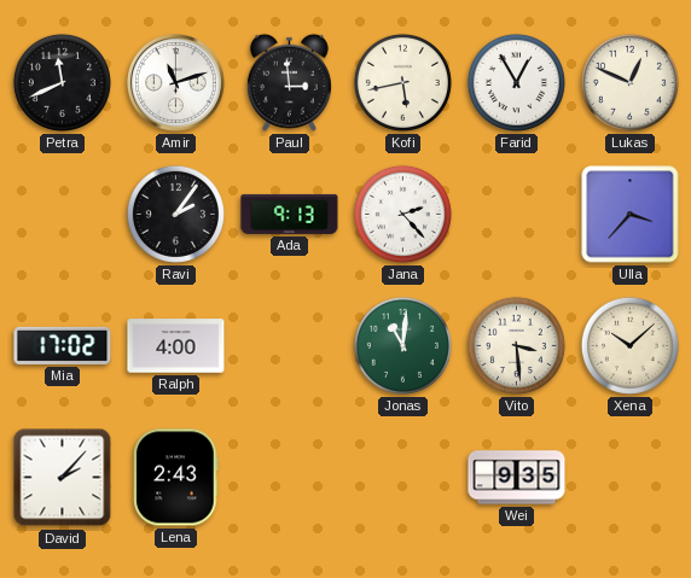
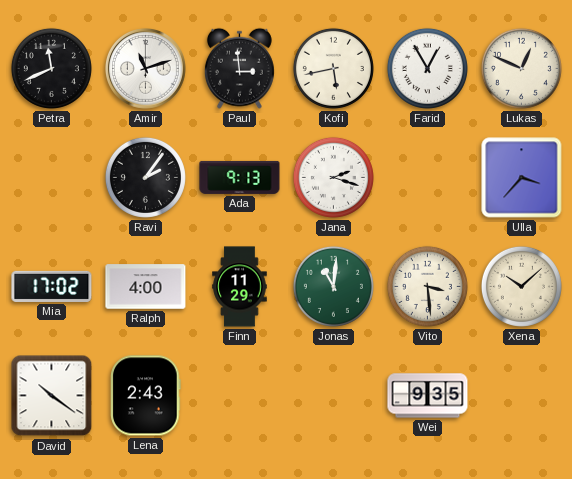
Jana: 2:23 -> 2:18 (333, 177)
Finn: none -> 11:29 (240, 287)
David: 2:07 -> 10:21 (52, 396)
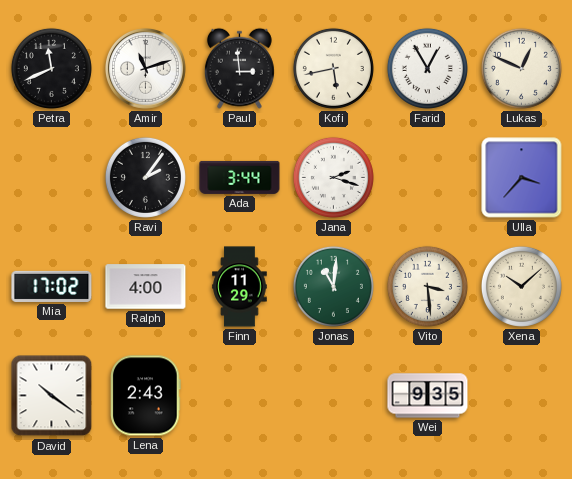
Ada: 9:13 -> 3:44 (240, 177)
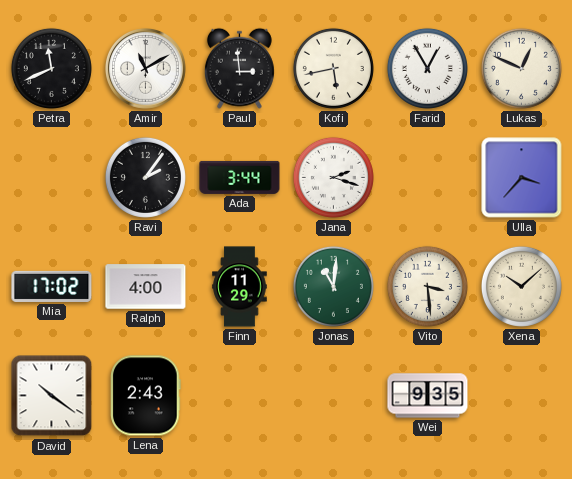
Amir: 11:12 -> 11:10 (146, 69)
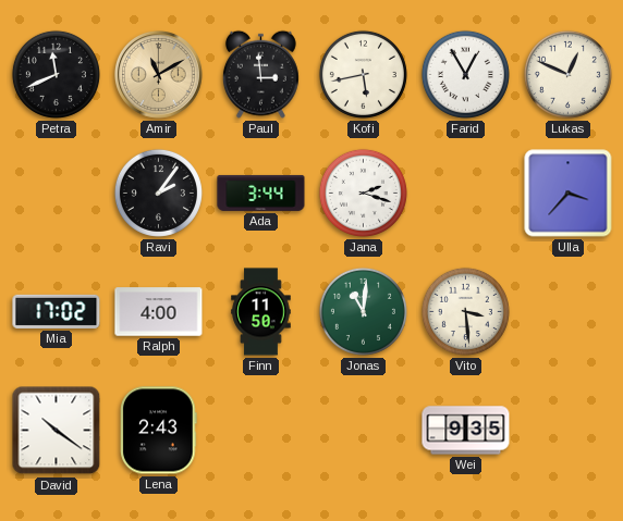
Amir dial: white -> champagne (159, 75)
Finn: 11:29 -> 11:50 (261, 312)
Xena: 10:08 -> none (521, 286)
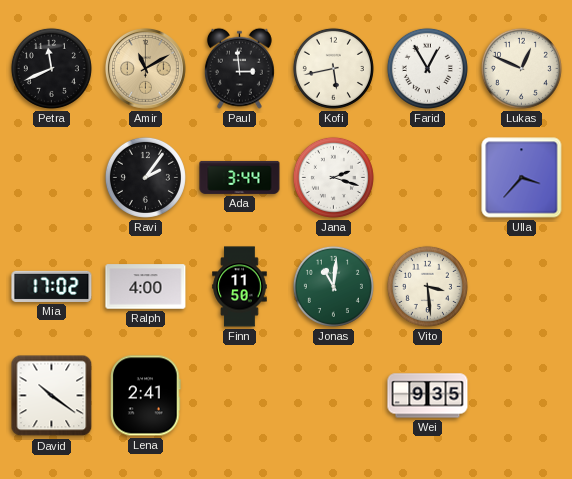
Lena: 2:43 -> 2:41 (146, 396)
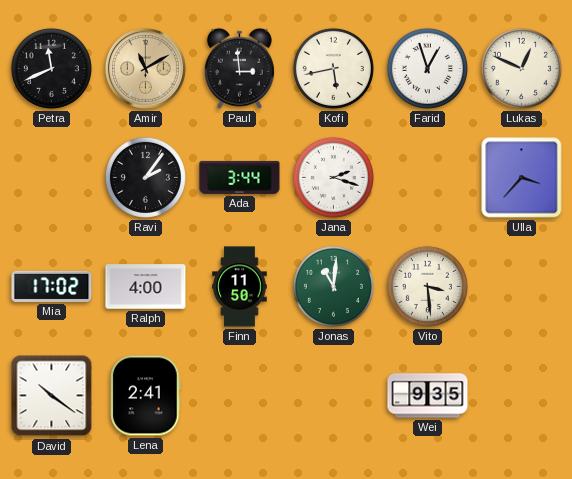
Farid: 12:55 -> 12:57 (427, 68)
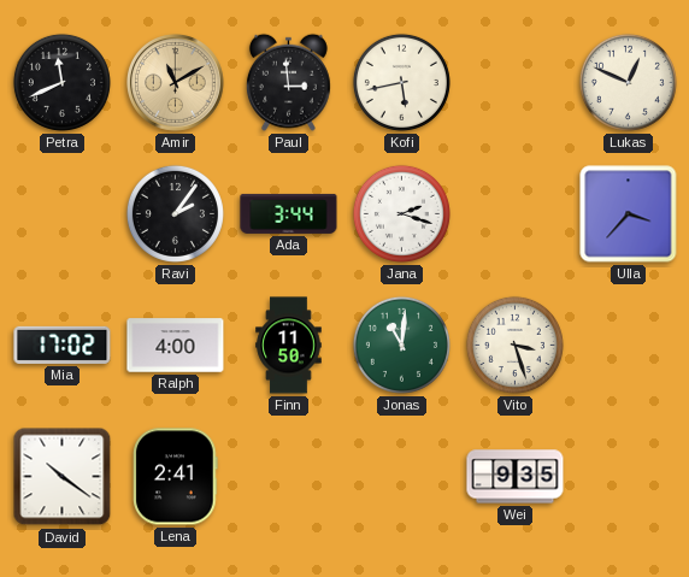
Farid: 12:57 -> none (427, 68)
Vito: 3:29 -> 3:27 (514, 345)
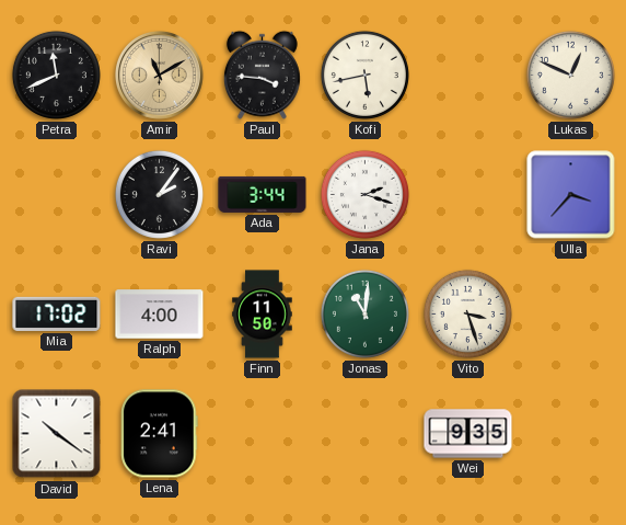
Paul: 2:59 -> 3:46 (262, 75)
